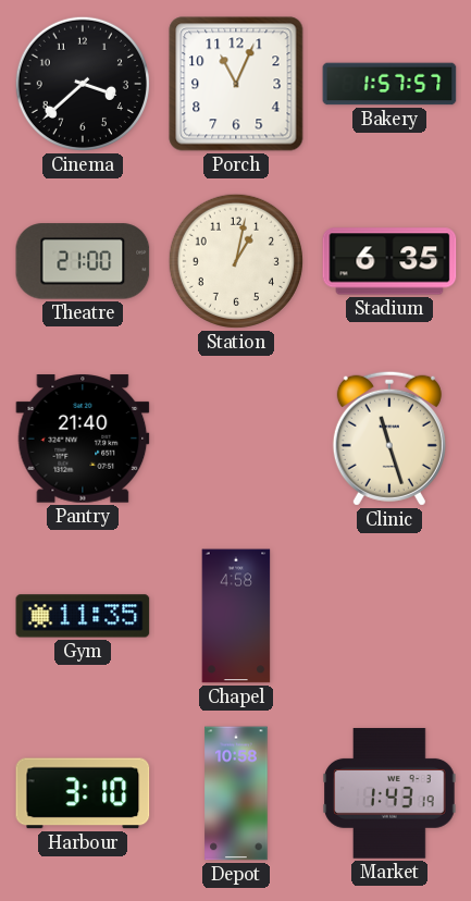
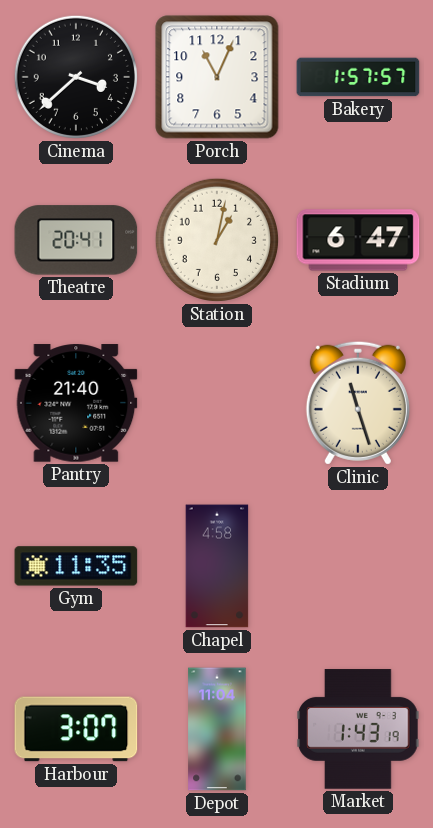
Theatre: 21:00 -> 20:41 (76, 240)
Stadium: 6:35 -> 6:47 (358, 240)
Harbour: 3:10 -> 3:07 (76, 729)
Depot: 10:58 -> 11:04 (217, 729)
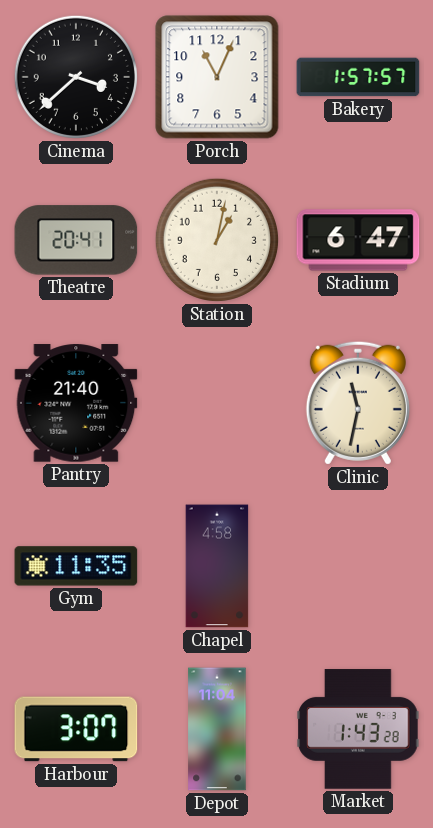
Clinic: 11:27 -> 11:32 (358, 403)
Market: 1:43:19 -> 1:43:28 (358, 729)
